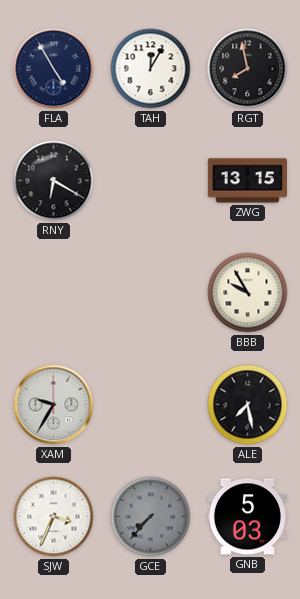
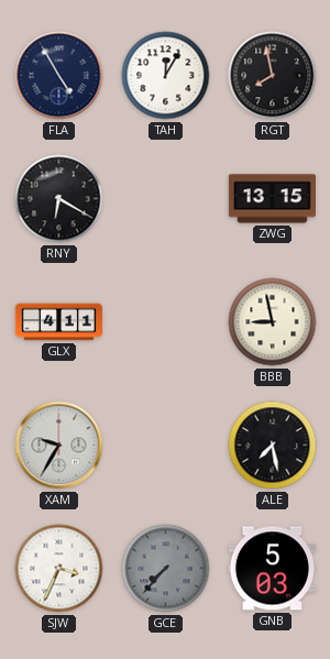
GLX: none -> 4:11 (58, 322)
BBB: 9:55 -> 8:58 (273, 322)
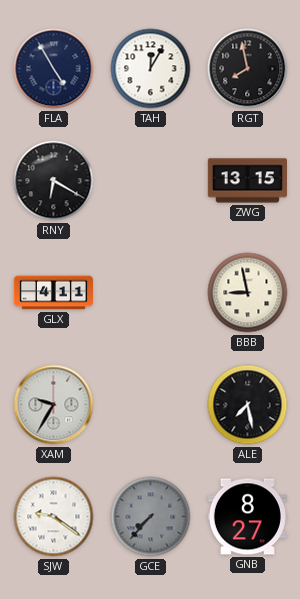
SJW: 3:34 -> 9:21 (54, 517)
GNB: 5:03 -> 8:27 (247, 517)
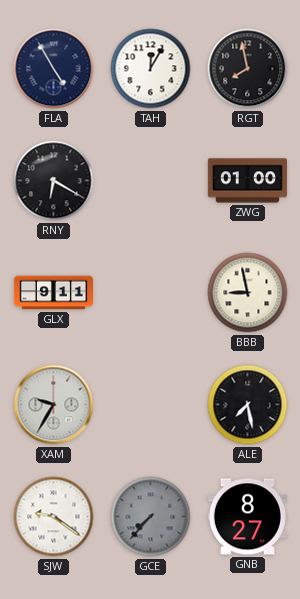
ZWG: 13:15 -> 01:00 (247, 181)
GLX: 4:11 -> 9:11 (53, 293)
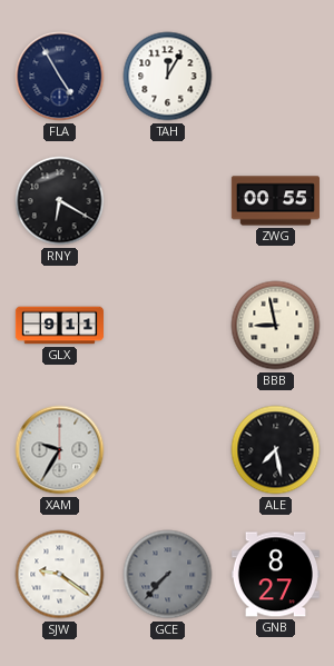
RGT: 7:58 -> none (248, 69)
ZWG: 01:00 -> 00:55 (275, 201)
